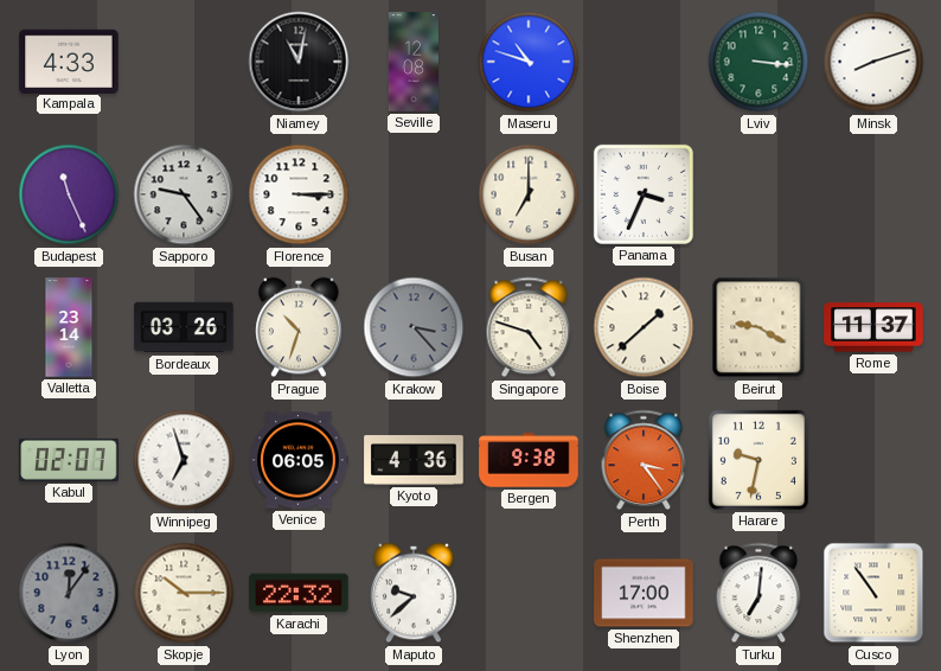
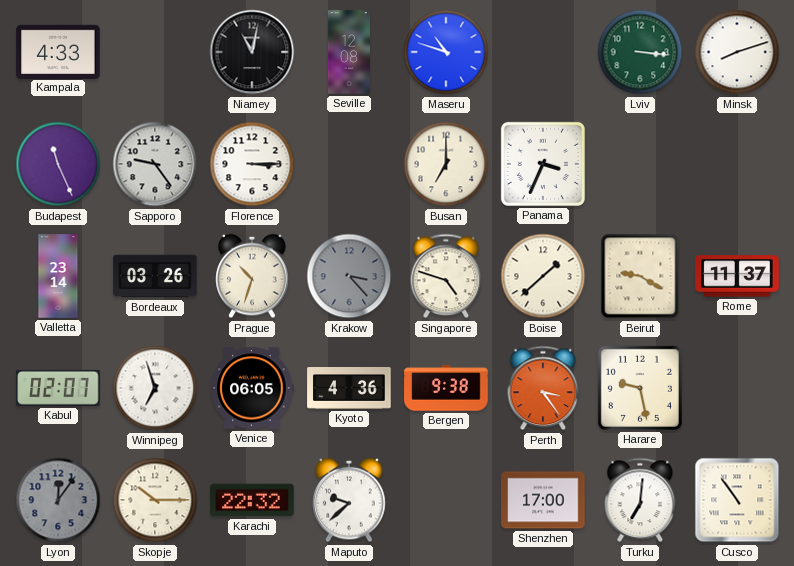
Harare: 9:32 -> 9:28 (640, 388)
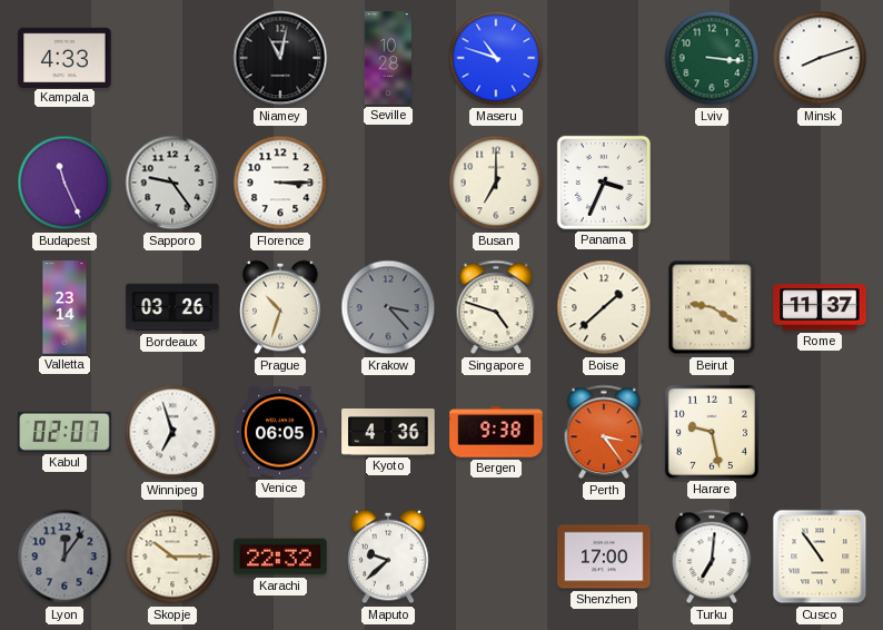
Seville: 12:08 -> 10:28 (388, 58)
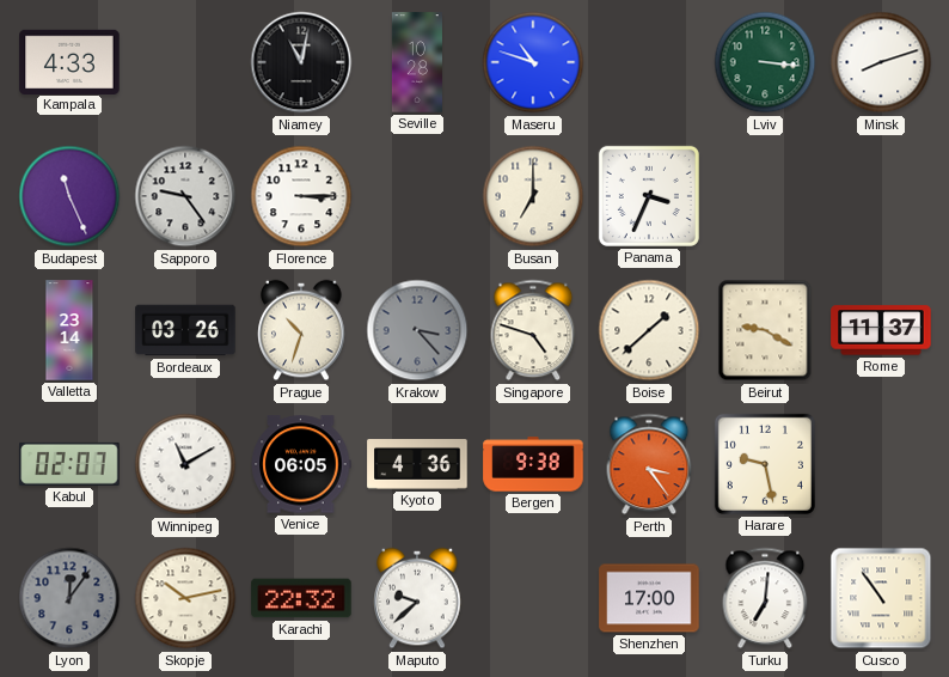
Winnipeg: 6:57 -> 11:10 (185, 464)
Skopje: 10:15 -> 10:13 (185, 598)
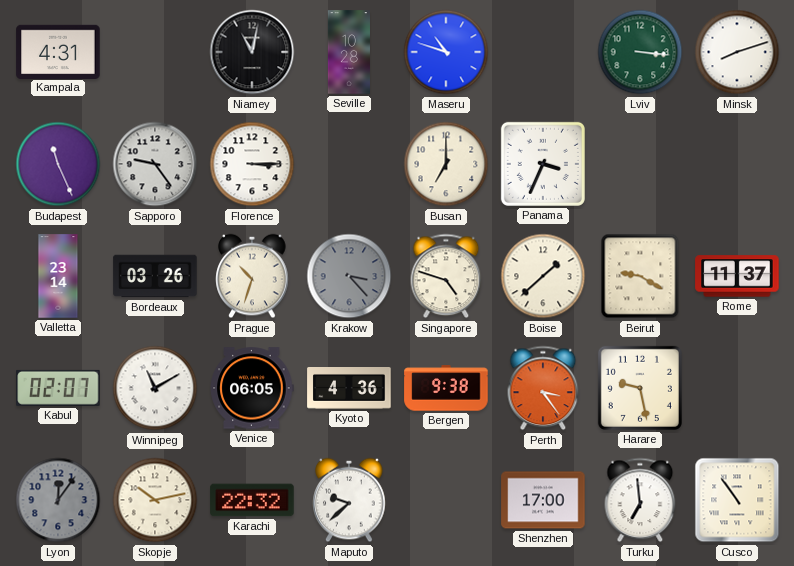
Kampala: 4:33 -> 4:31 (58, 51)
Turku: 7:01 -> 6:59 (640, 500)
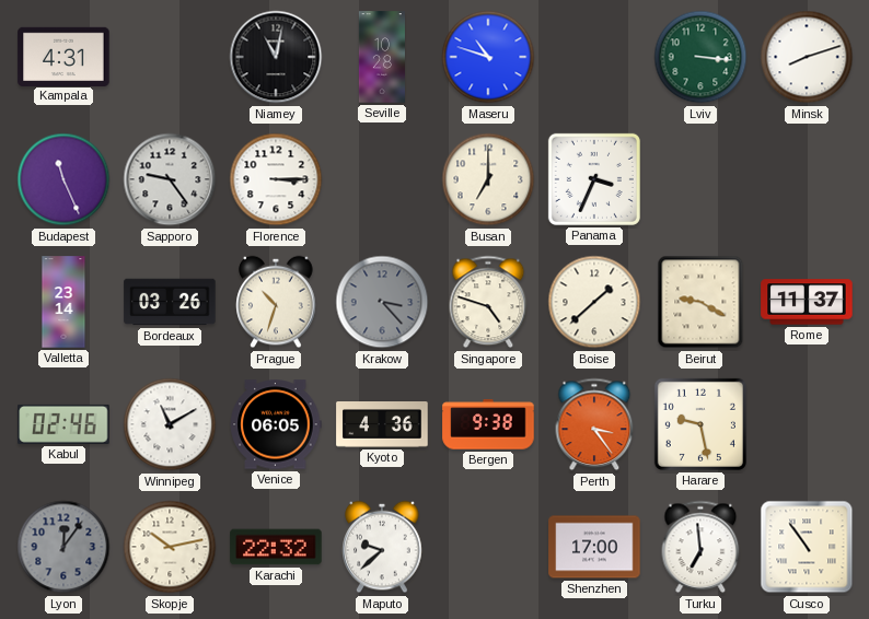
Kabul: 02:07 -> 02:46 (63, 424)
